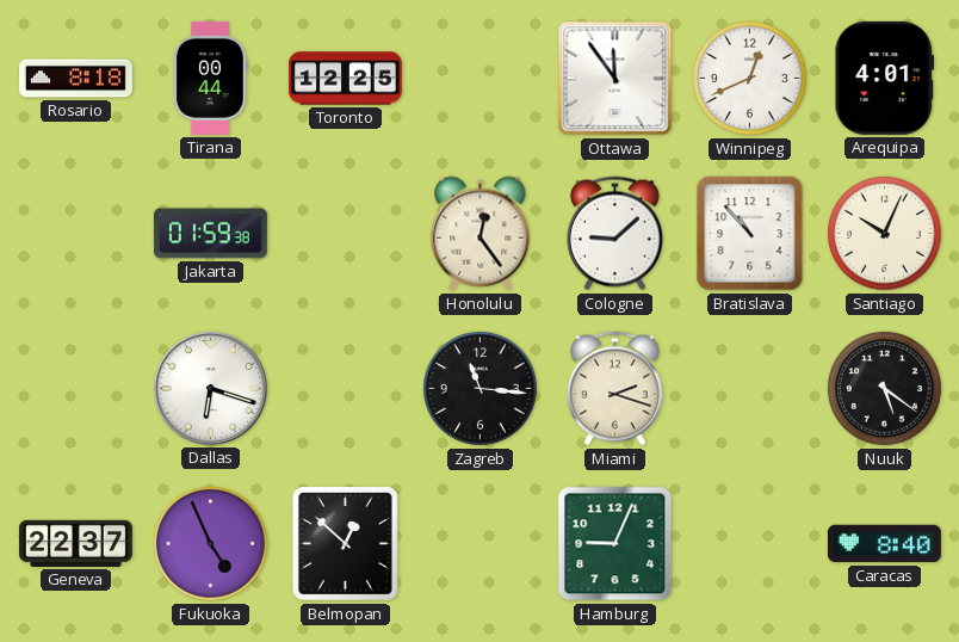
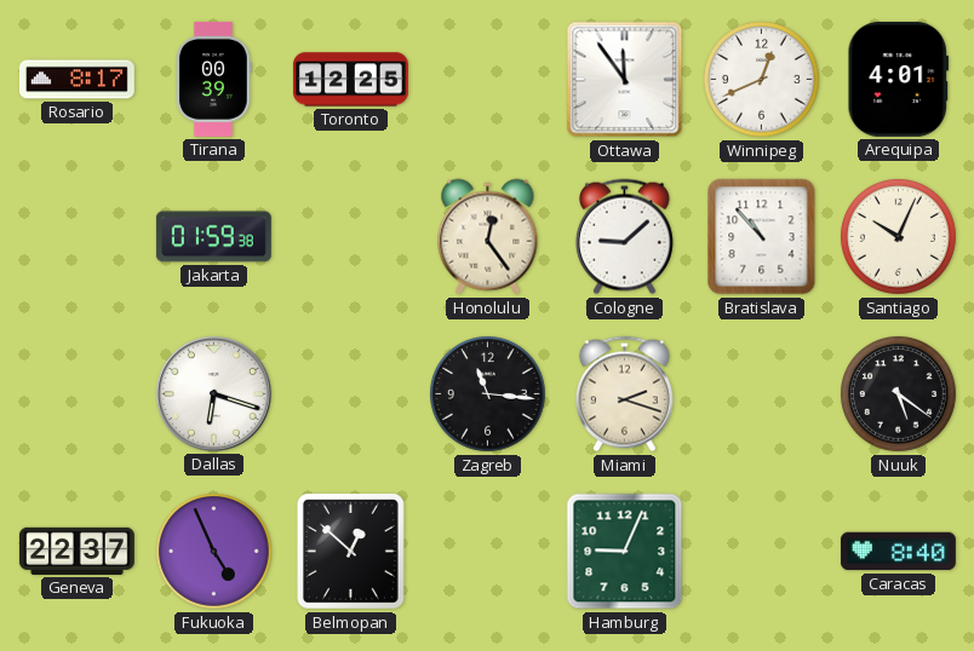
Rosario: 8:18 -> 8:17 (76, 80)
Tirana: 00:44 -> 00:39 (214, 79)
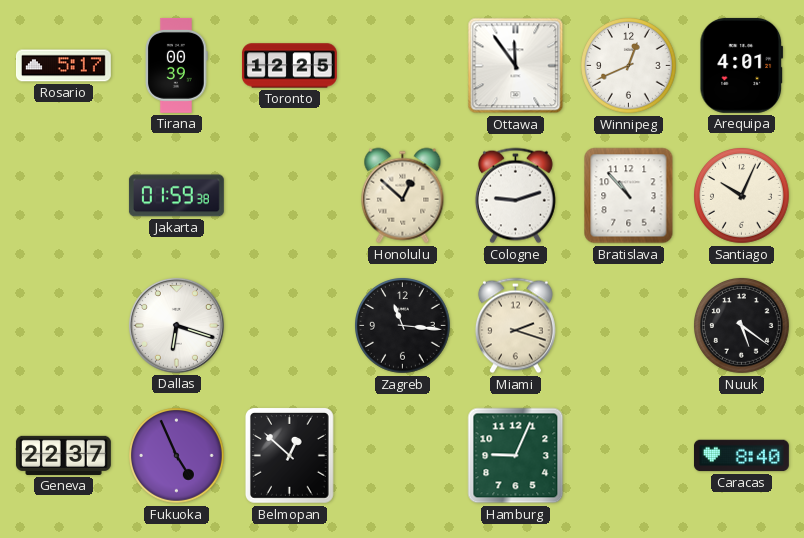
Rosario: 8:17 -> 5:17 (63, 66)
Honolulu: 12:24 -> 12:52 (403, 196)
Cologne: 9:08 -> 9:12 (515, 196)
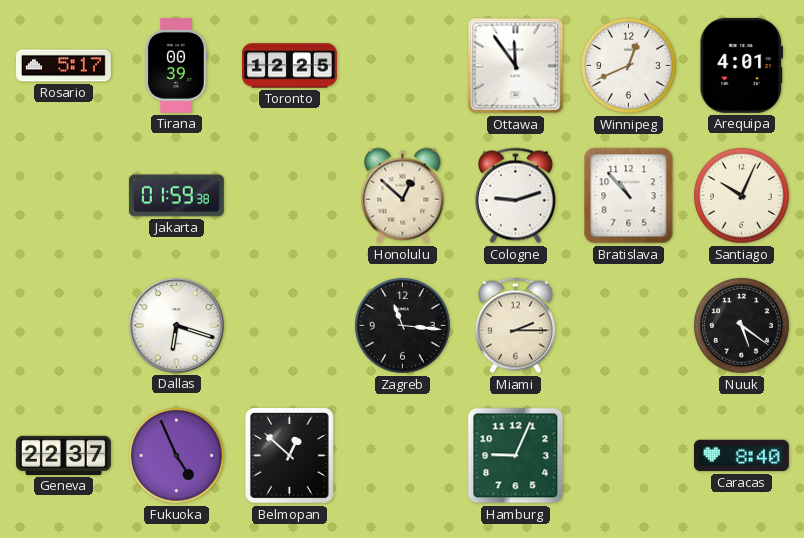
Miami: 2:18 -> 2:15 (515, 326)
